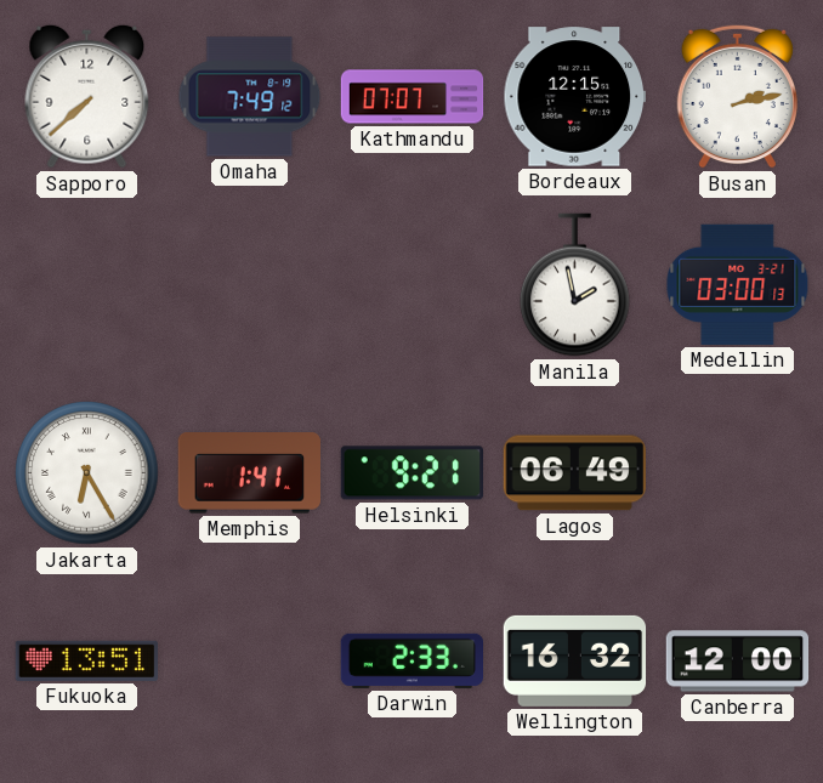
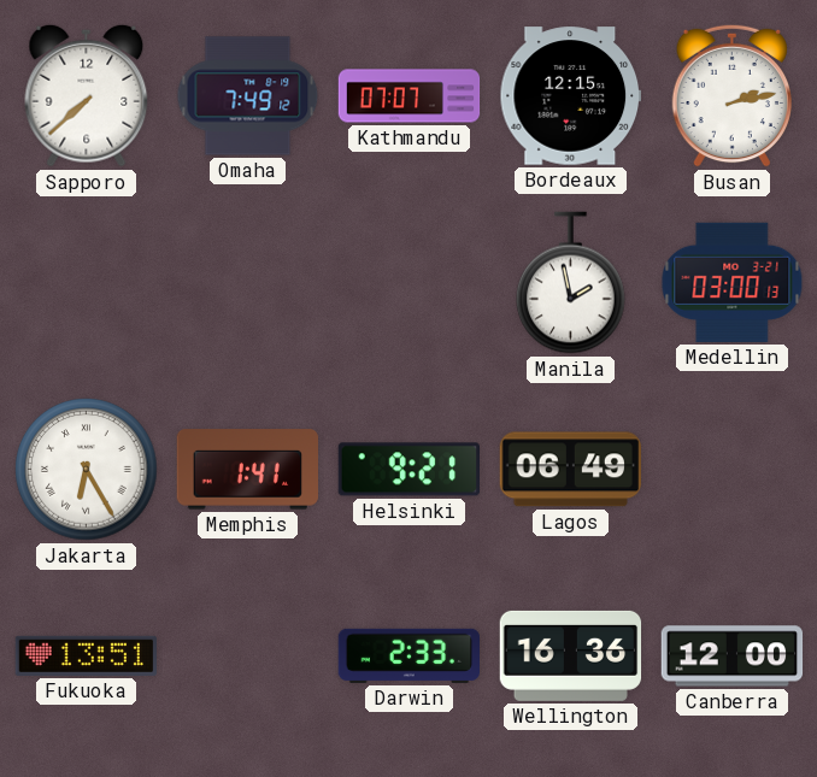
Wellington: 16:32 -> 16:36 (571, 655)
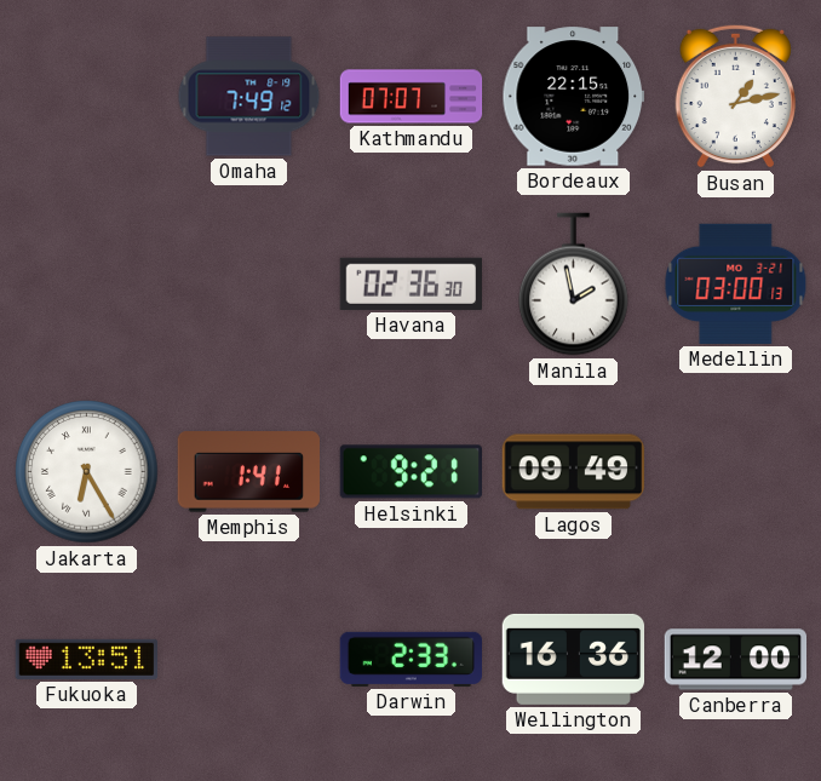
Sapporo: 7:38 -> none (87, 95)
Bordeaux: 12:15 -> 22:15 (573, 97)
Busan: 2:13 -> 1:13 (735, 96)
Havana: none -> 02:36 (410, 283)
Lagos: 06:49 -> 09:49 (573, 472)
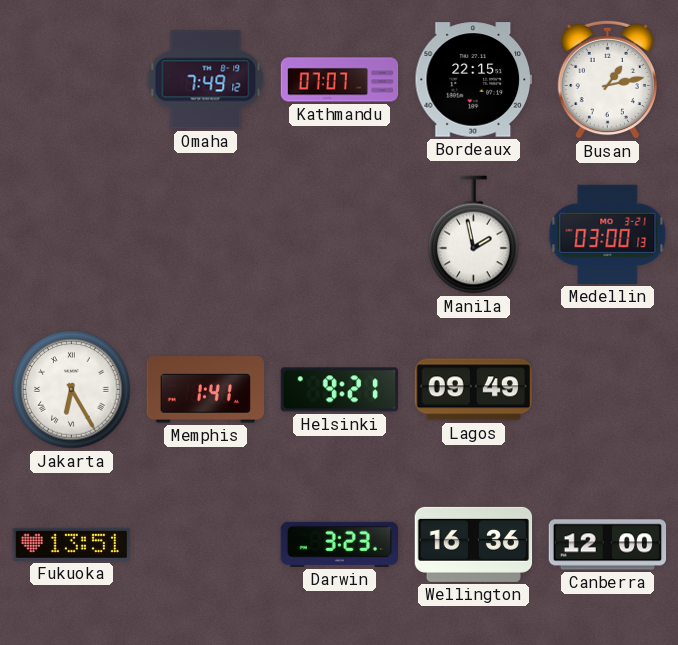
Havana: 02:36 -> none (410, 283)
Darwin: 2:33 -> 3:23 (339, 544)
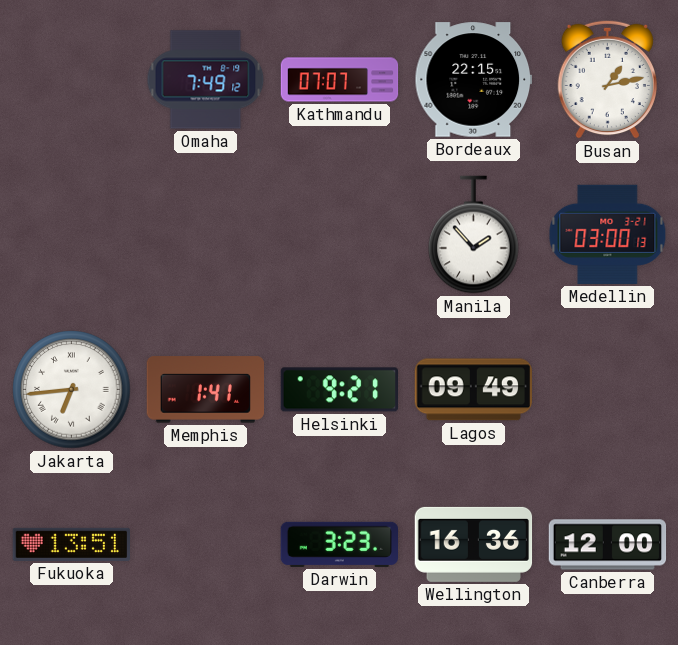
Manila: 1:58 -> 1:53 (474, 235)
Jakarta: 6:25 -> 6:44 (72, 390)
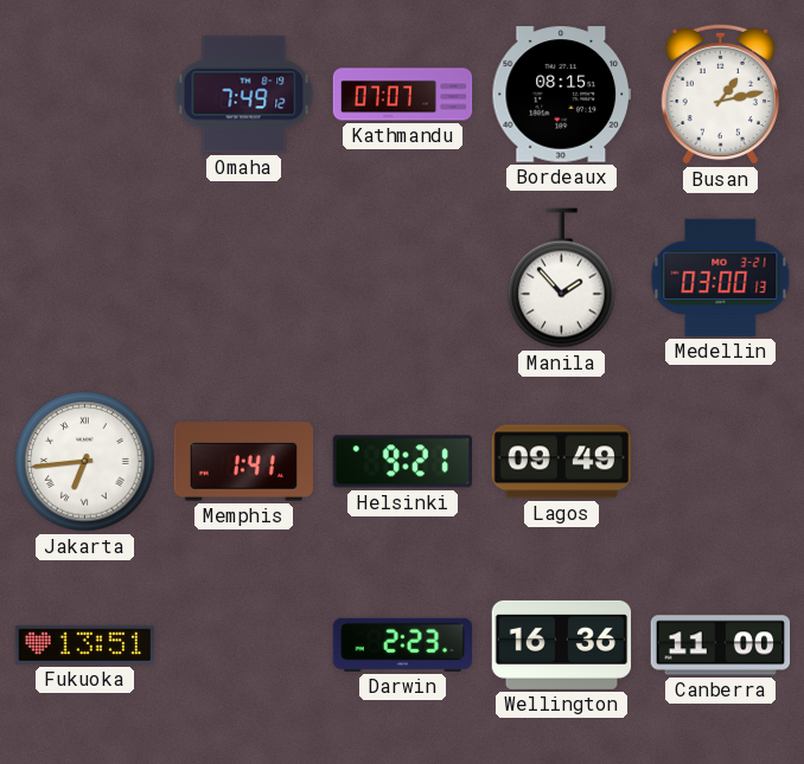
Bordeaux: 22:15 -> 08:15 (561, 95)
Darwin: 3:23 -> 2:23 (402, 644)
Canberra: 12:00 -> 11:00 (721, 646)
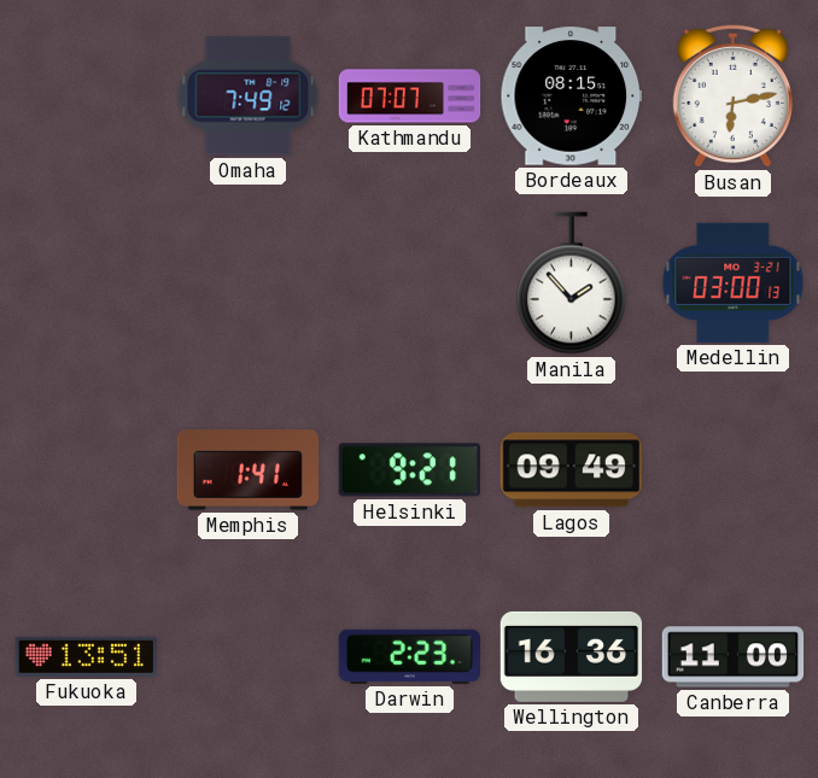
Busan: 1:13 -> 6:13 (732, 95)
Jakarta: 6:44 -> none (85, 462)
